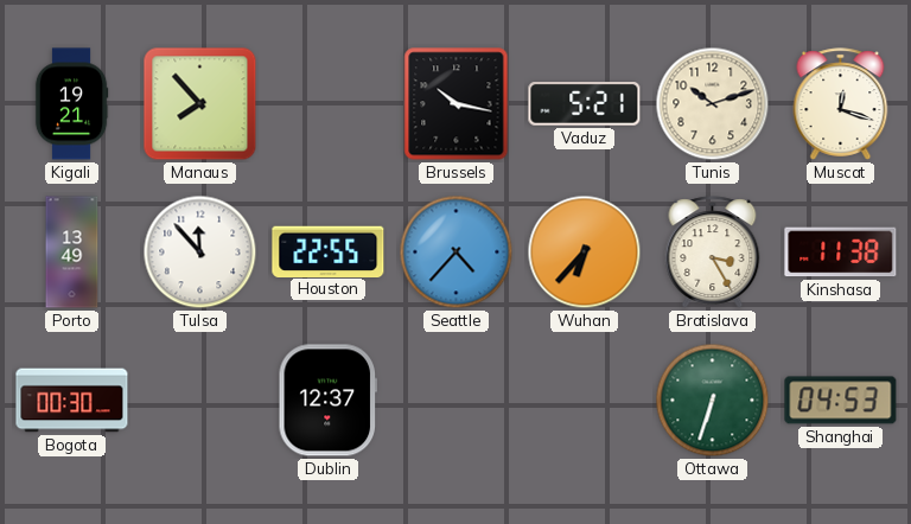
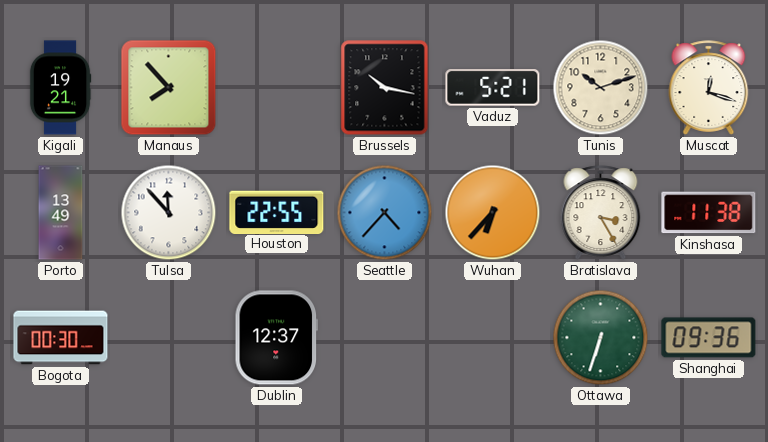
Shanghai: 04:53 -> 09:36 (709, 338)
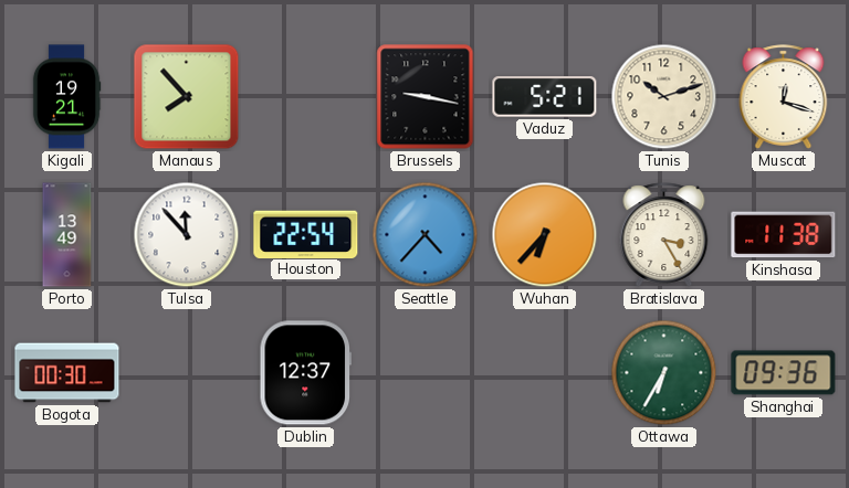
Brussels: 10:17 -> 9:17 (426, 97)
Houston: 22:55 -> 22:54 (306, 234)
Ottawa: 6:33 -> 6:35 (664, 373)
